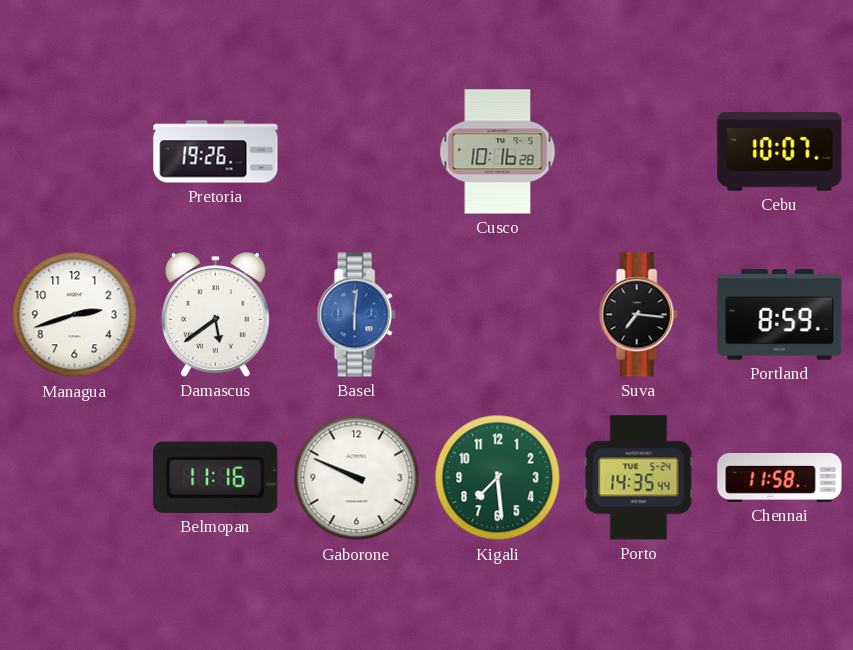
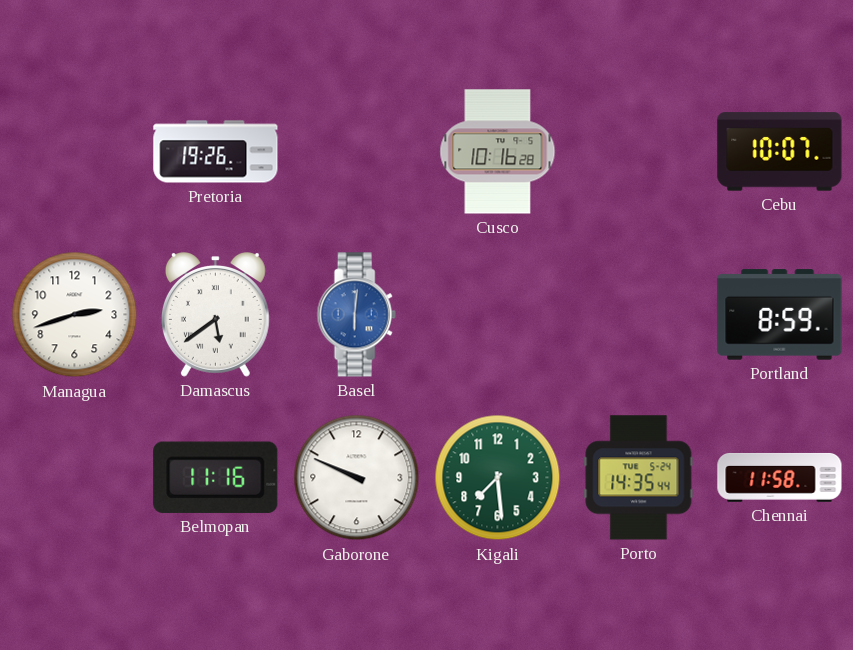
Suva: 7:16 -> none (638, 315)
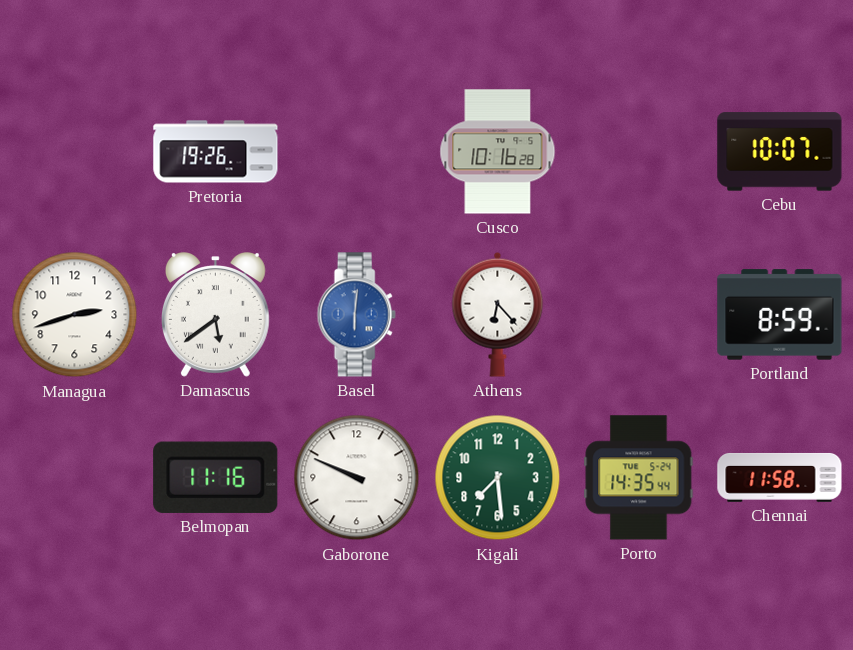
Athens: none -> 6:23 (498, 314)
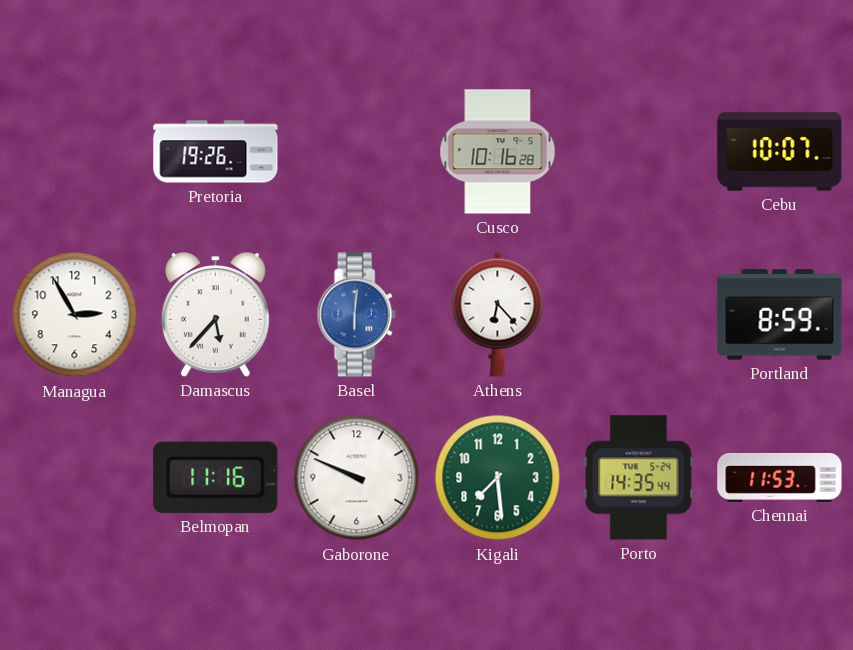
Managua: 2:42 -> 2:55 (75, 315)
Damascus: 5:39 -> 5:37 (215, 315)
Chennai: 11:58 -> 11:53 (780, 477)
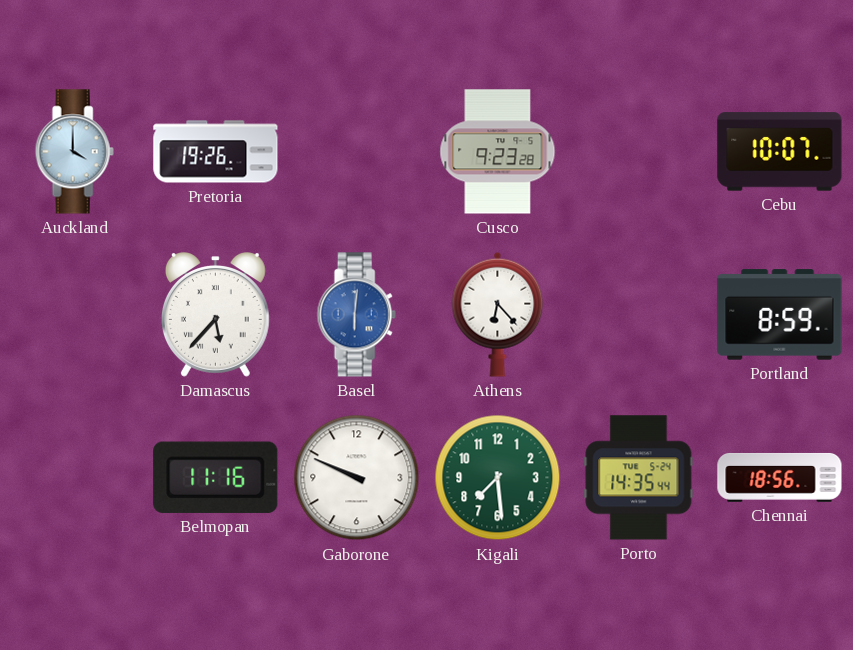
Auckland: none -> 4:00 (74, 152)
Cusco: 10:16 -> 9:23 (498, 152)
Managua: 2:55 -> none (75, 315)
Chennai: 11:53 -> 18:56 (780, 477)
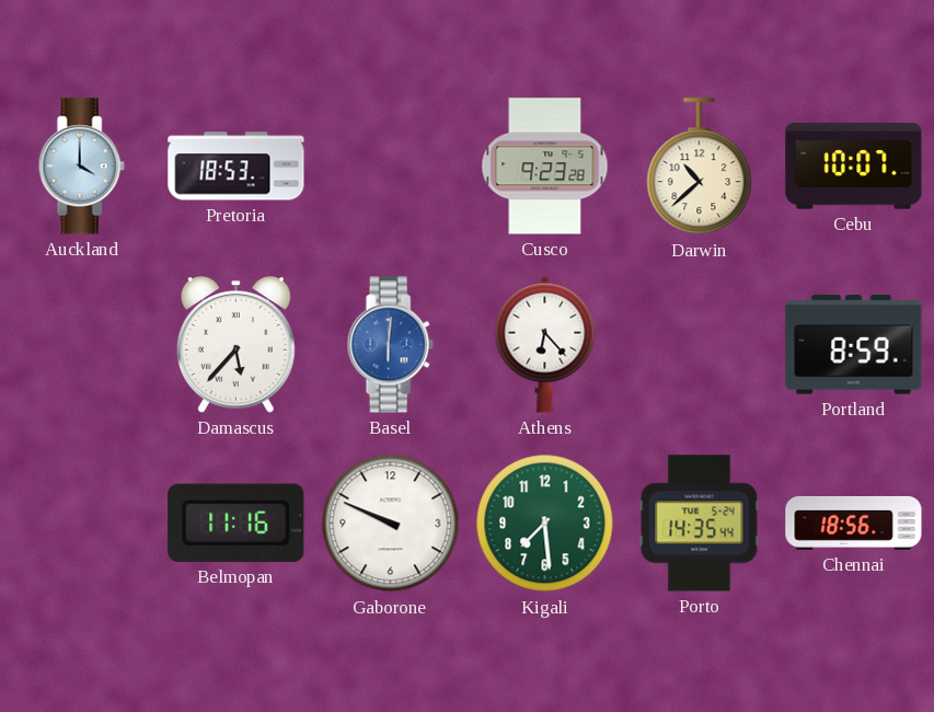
Pretoria: 19:26 -> 18:53 (237, 166)
Darwin: none -> 10:38 (700, 166)
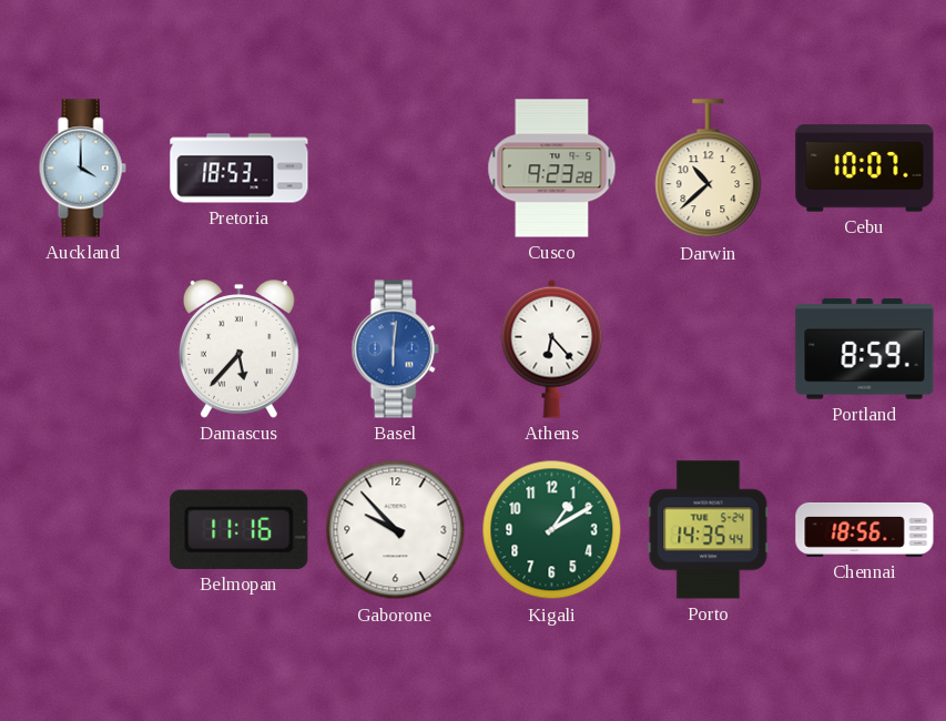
Gaborone: 9:49 -> 9:53 (396, 530)
Kigali: 7:29 -> 1:10 (552, 530)
